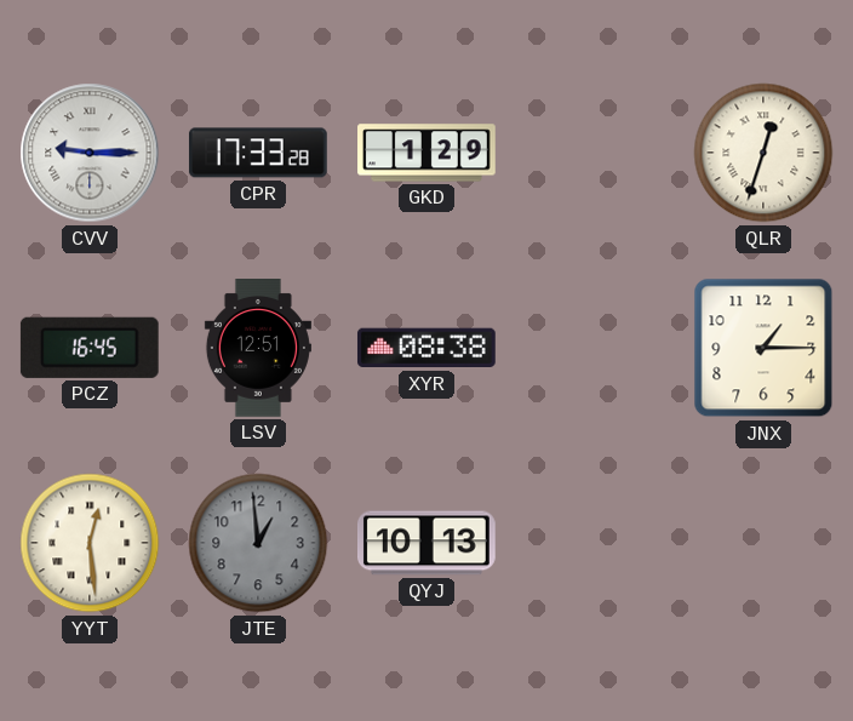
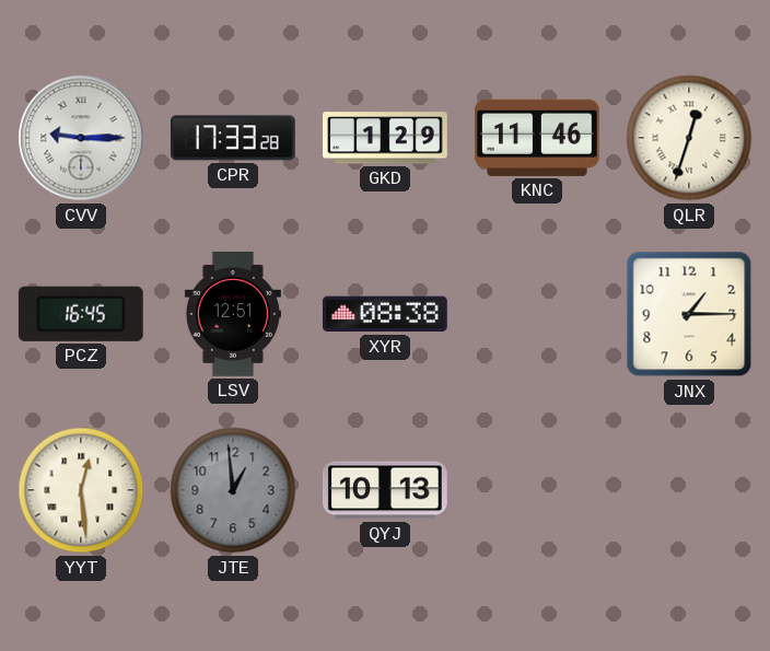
KNC: none -> 11:46 (538, 138)
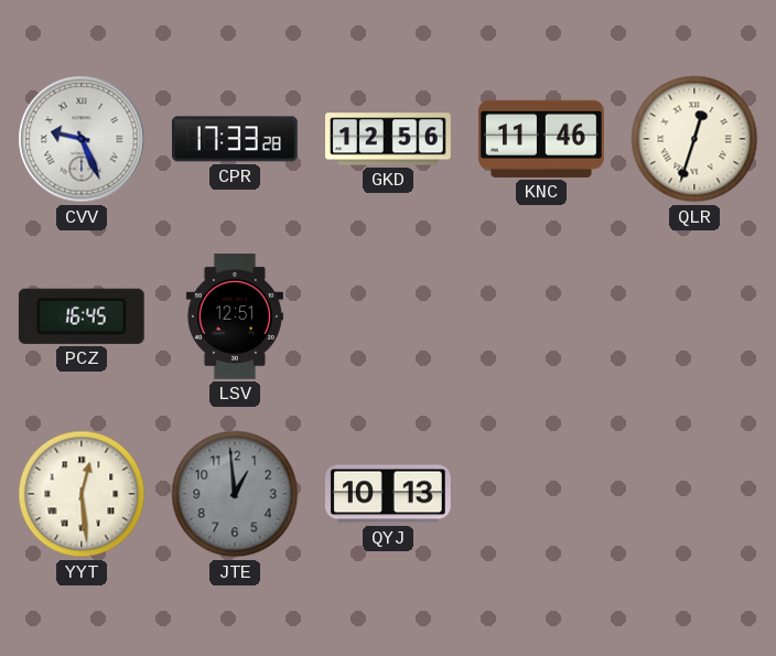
CVV: 9:15 -> 9:26 (82, 139)
GKD: 1:29 -> 12:56 (389, 139)
XYR: 08:38 -> none (385, 314)
JNX: 1:15 -> none (689, 314)
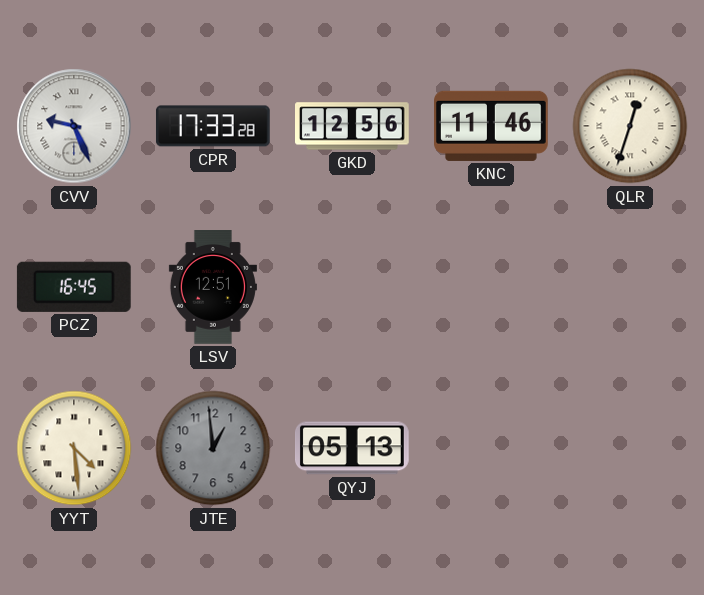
YYT: 12:29 -> 4:29 (74, 448)
QYJ: 10:13 -> 05:13 (353, 448)
